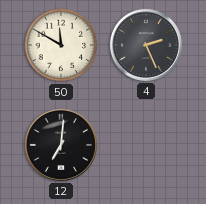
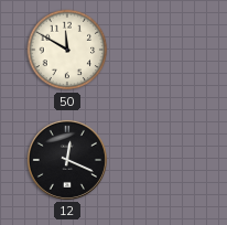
4: 2:26 -> none (146, 45)
12: 7:01 -> 12:19 (67, 160)
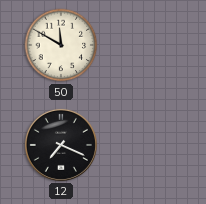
12: 12:19 -> 7:19 (61, 145)
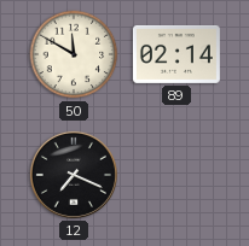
89: none -> 02:14 (176, 54)
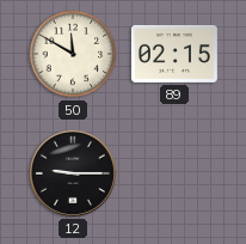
89: 02:14 -> 02:15 (174, 54)
12: 7:19 -> 9:15 (73, 173)
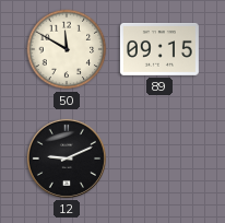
89: 02:15 -> 09:15 (159, 49)
12: 9:15 -> 9:11 (67, 159)
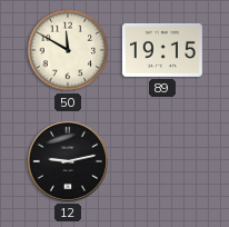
89: 09:15 -> 19:15 (162, 50)
12: 9:11 -> 9:13 (68, 161)
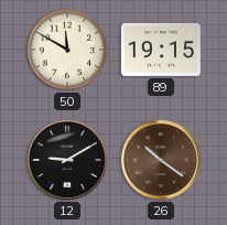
12: 9:13 -> 9:10 (67, 160)
26: none -> 10:21 (161, 160)
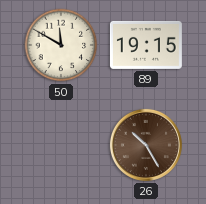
12: 9:10 -> none (67, 160)
26: 10:21 -> 10:25 (146, 145)
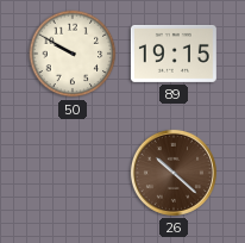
50: 11:50 -> 9:50 (73, 54)
26: 10:25 -> 10:22 (174, 173)
